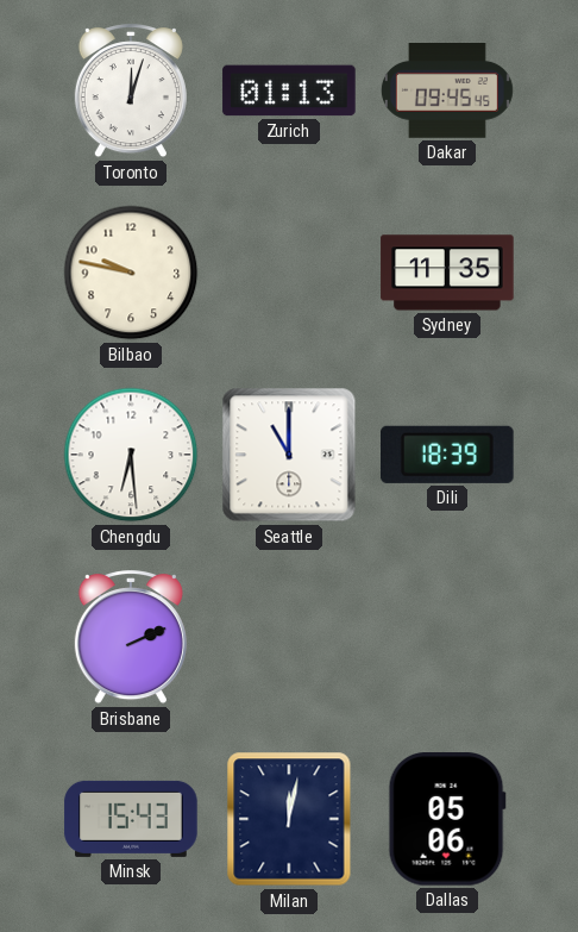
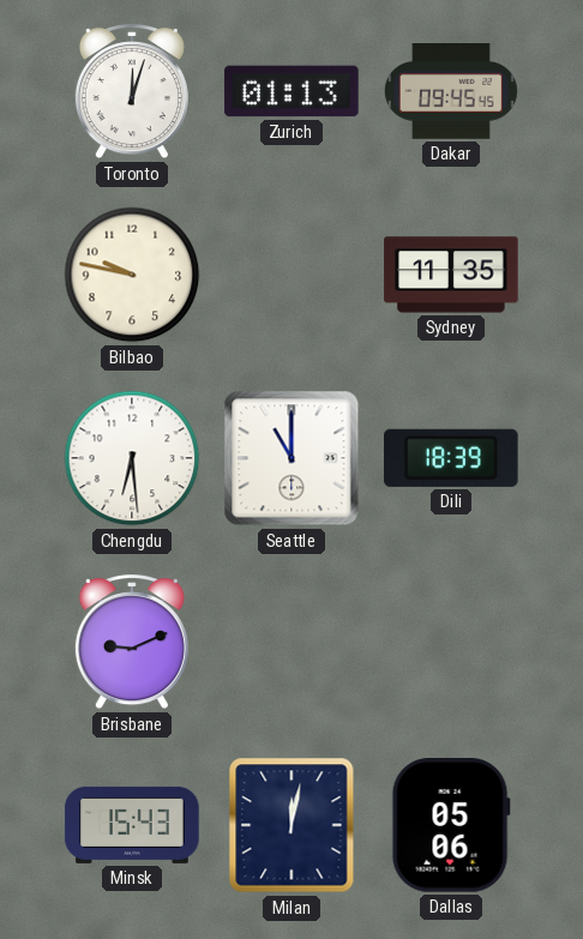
Brisbane: 2:11 -> 9:11 (132, 643)
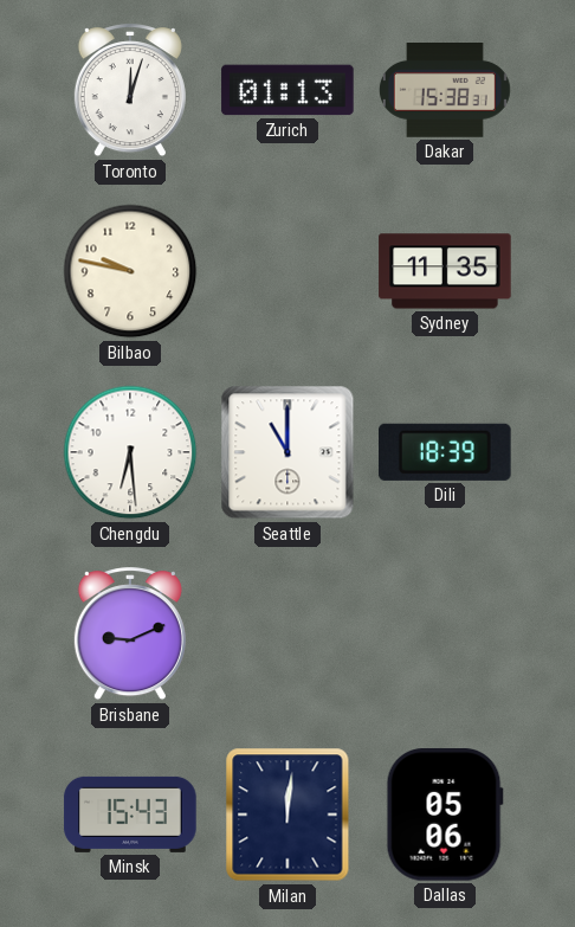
Dakar: 09:45 -> 15:38 (445, 90)
Milan: 12:02 -> 12:01 (287, 815)
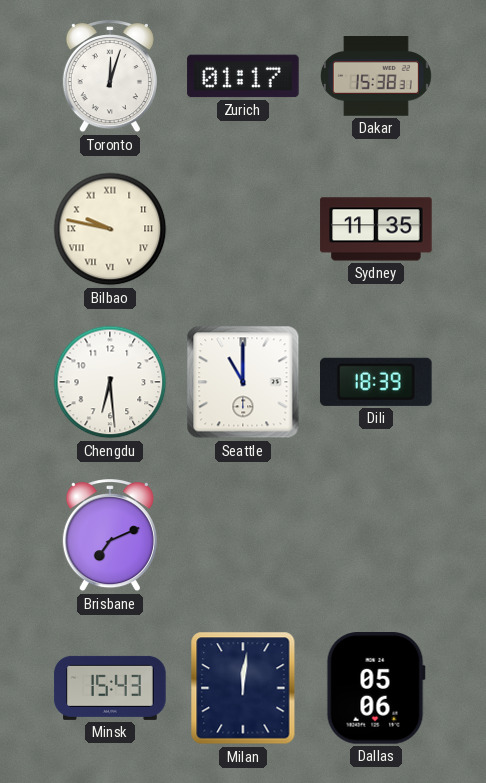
Zurich: 01:13 -> 01:17 (243, 76)
Bilbao numerals: Arabic -> Roman (110, 229)
Brisbane: 9:11 -> 7:11 (110, 536)
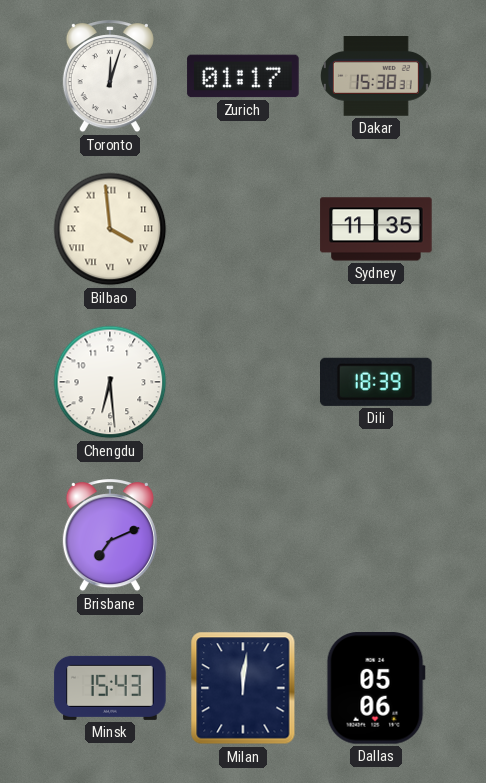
Bilbao: 9:47 -> 3:59 (110, 229)
Seattle: 11:00 -> none (243, 382)
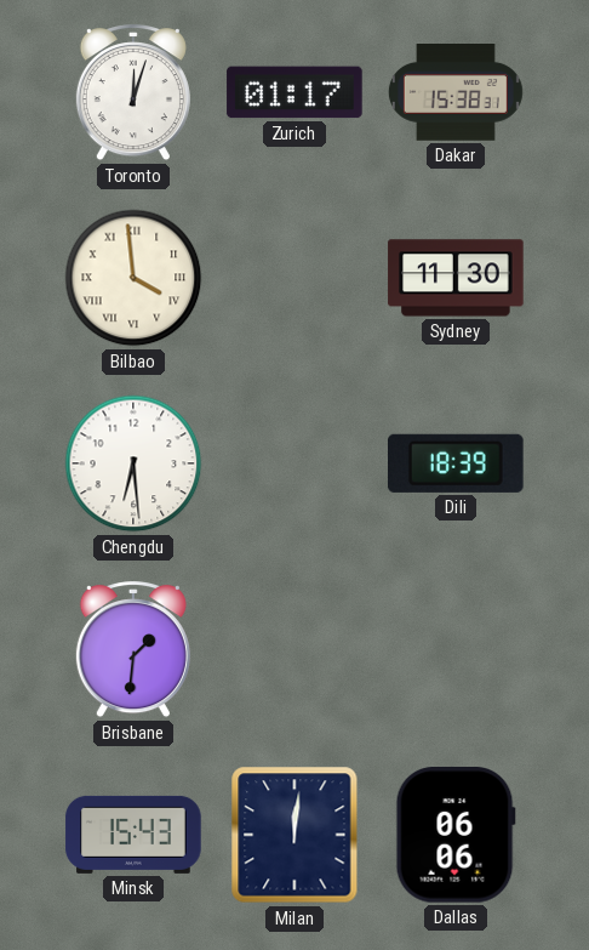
Sydney: 11:35 -> 11:30 (456, 278)
Brisbane: 7:11 -> 1:31 (133, 650)
Dallas: 05:06 -> 06:06 (456, 836)
